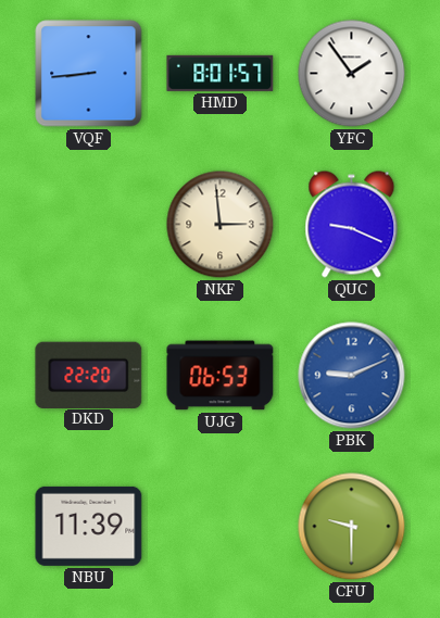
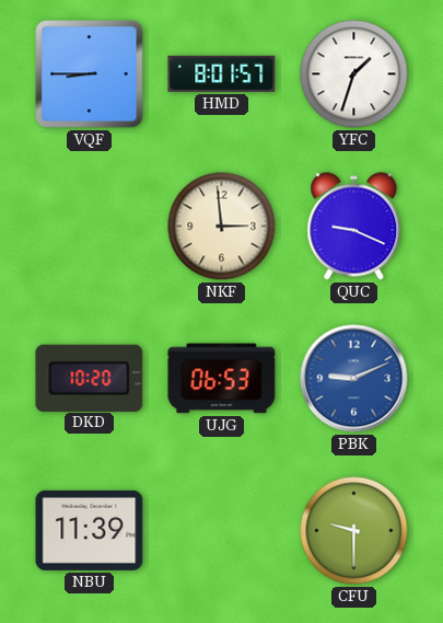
VQF: 8:44 -> 8:45 (90, 74)
YFC: 1:54 -> 1:33 (354, 74)
DKD: 22:20 -> 10:20 (90, 378)
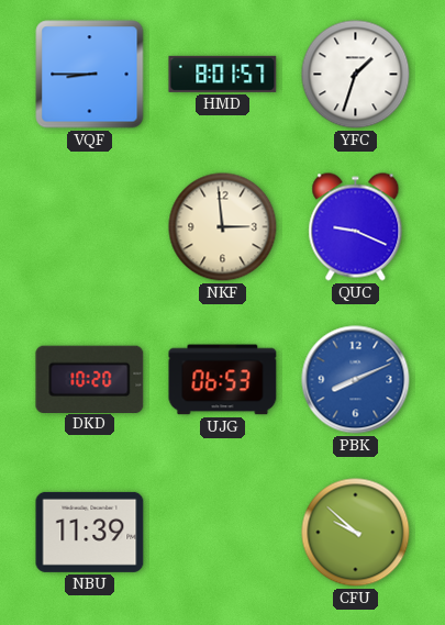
PBK: 9:11 -> 8:11 (356, 380)
CFU: 9:30 -> 9:52 (356, 533)
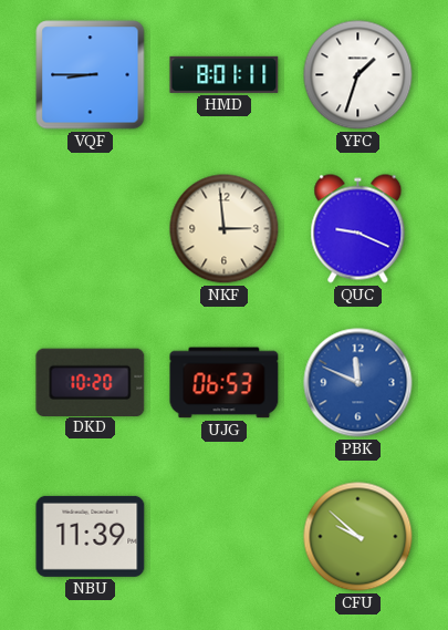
HMD: 8:01:57 -> 8:01:11 (225, 74)
PBK: 8:11 -> 11:49 (358, 383)
